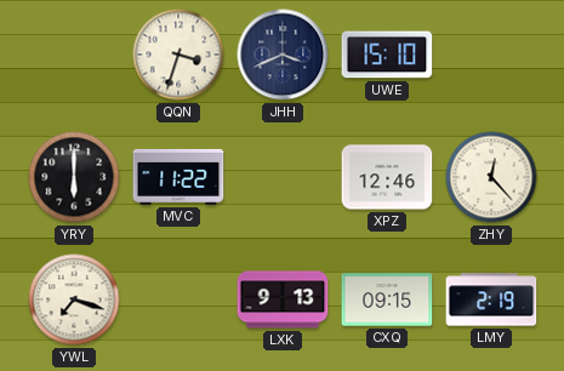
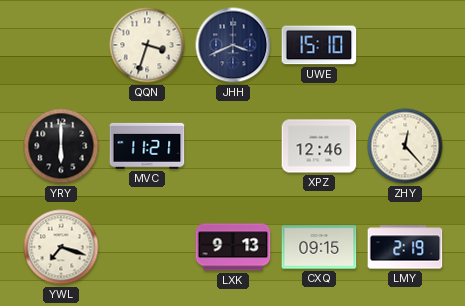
MVC: 11:22 -> 11:21 (147, 146)
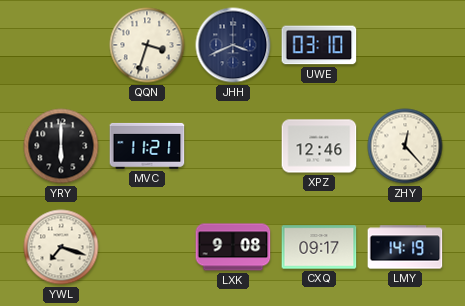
UWE: 15:10 -> 03:10 (319, 45)
LXK: 9:13 -> 9:08 (233, 247)
CXQ: 09:15 -> 09:17 (319, 247)
LMY: 2:19 -> 14:19 (405, 247)
